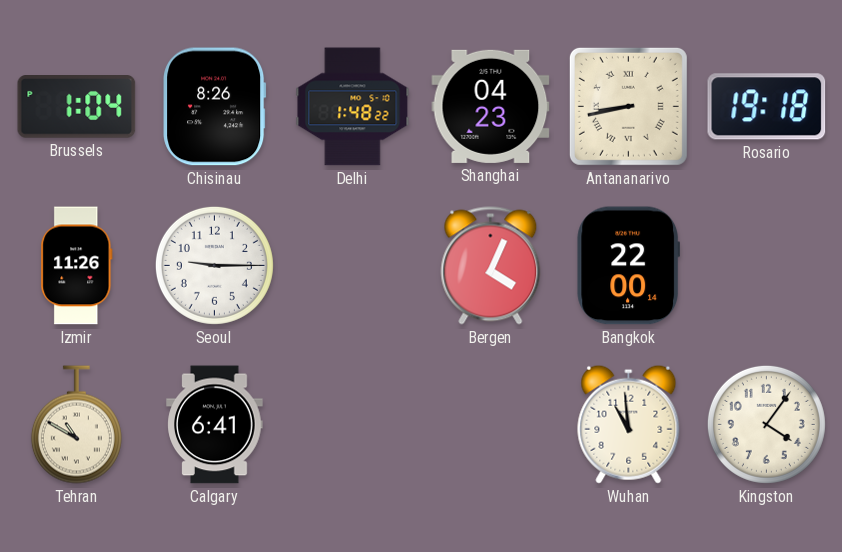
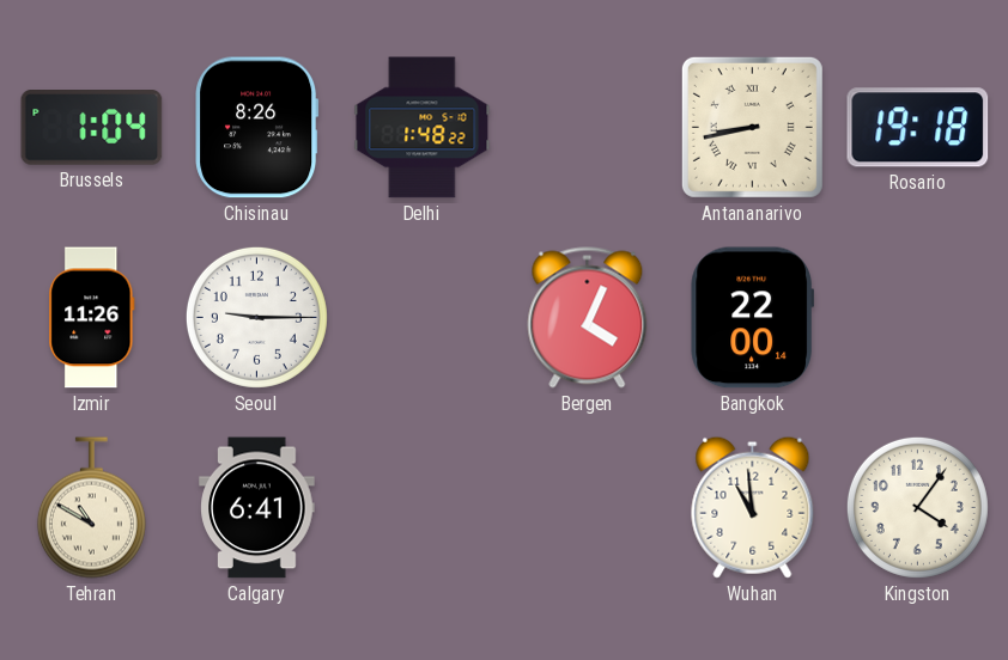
Shanghai: 04:23 -> none (491, 106)
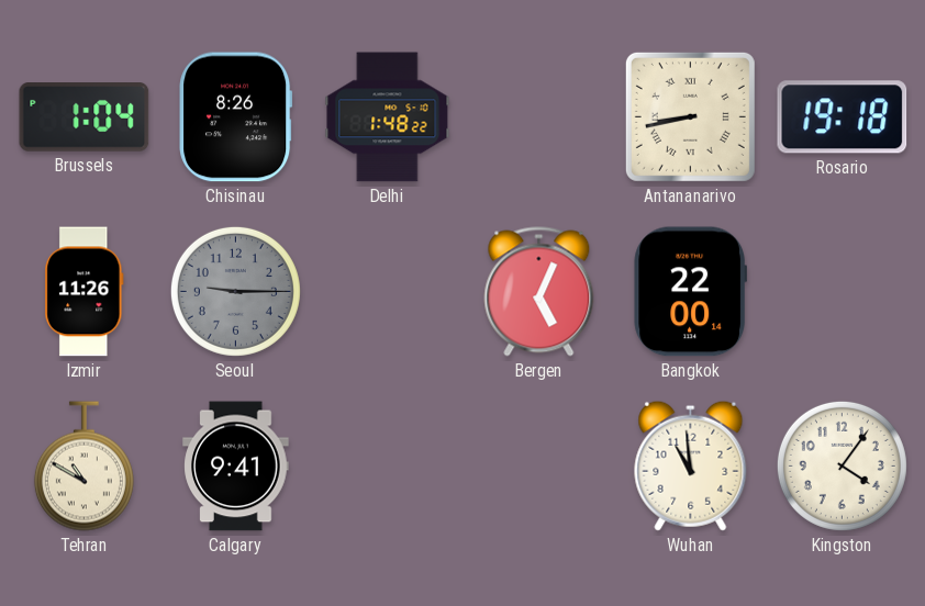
Seoul dial: white -> grey (235, 291)
Bergen: 4:04 -> 5:04 (539, 292)
Calgary: 6:41 -> 9:41 (236, 467)
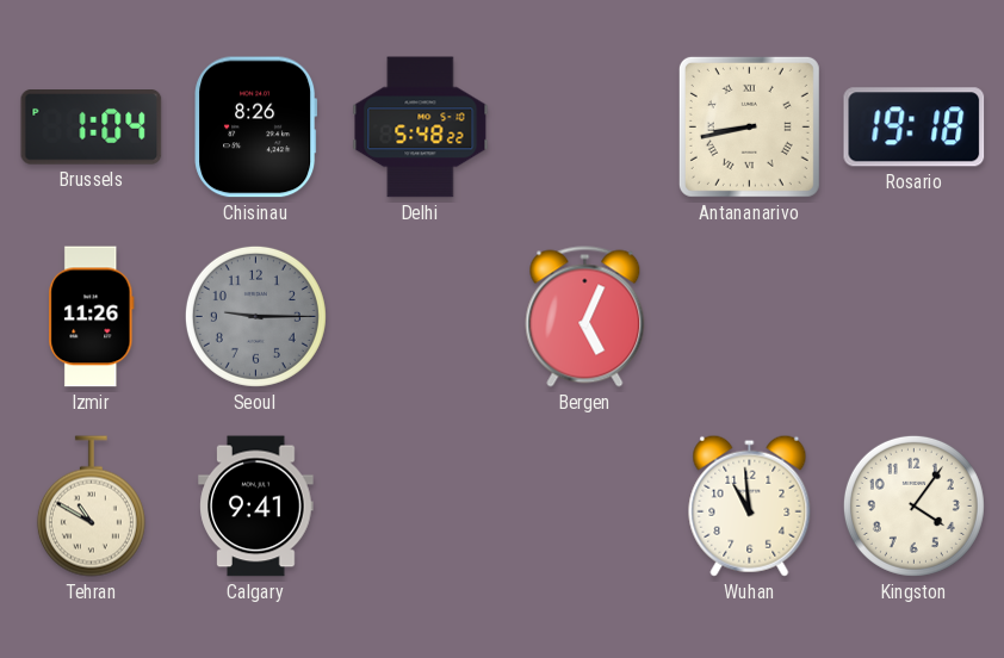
Delhi: 1:48 -> 5:48 (421, 128)
Bangkok: 22:00 -> none (690, 292)
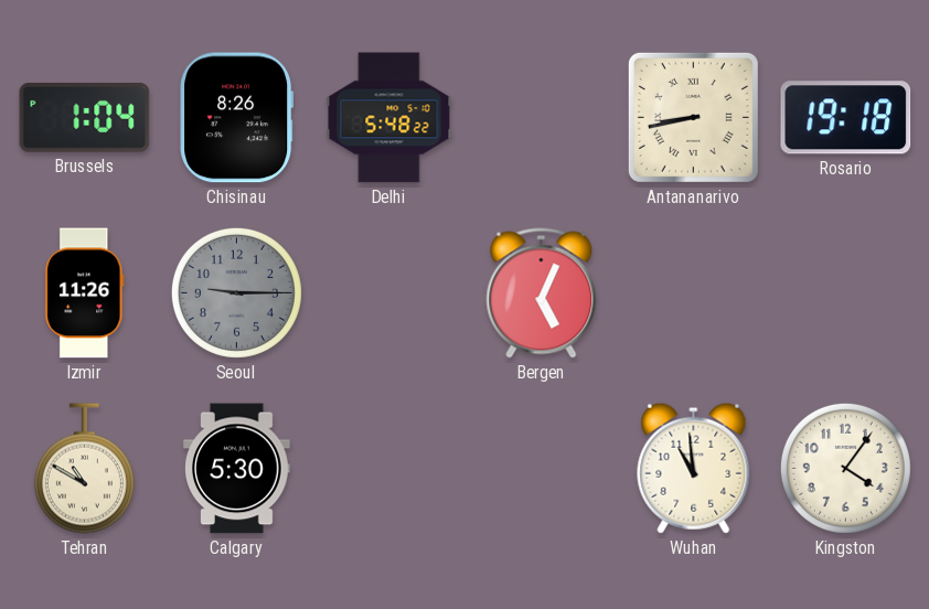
Calgary: 9:41 -> 5:30 (237, 469)
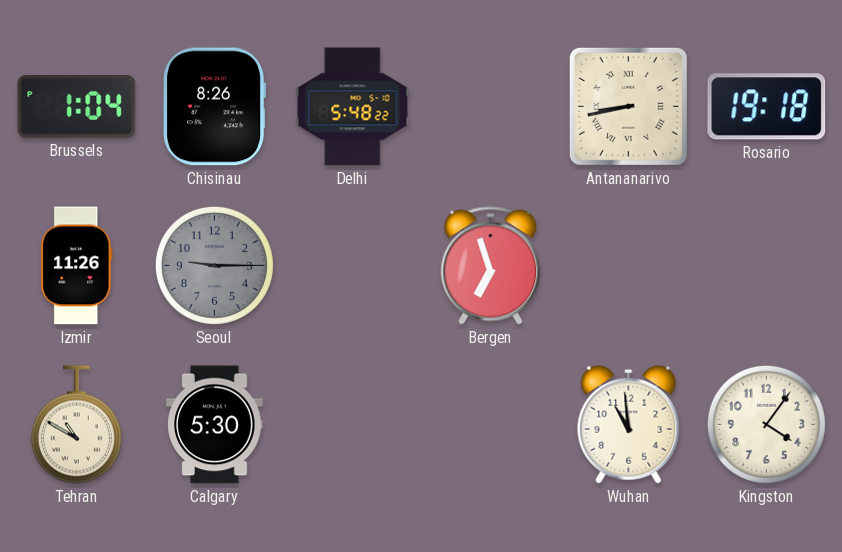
Bergen: 5:04 -> 6:57 (491, 266)
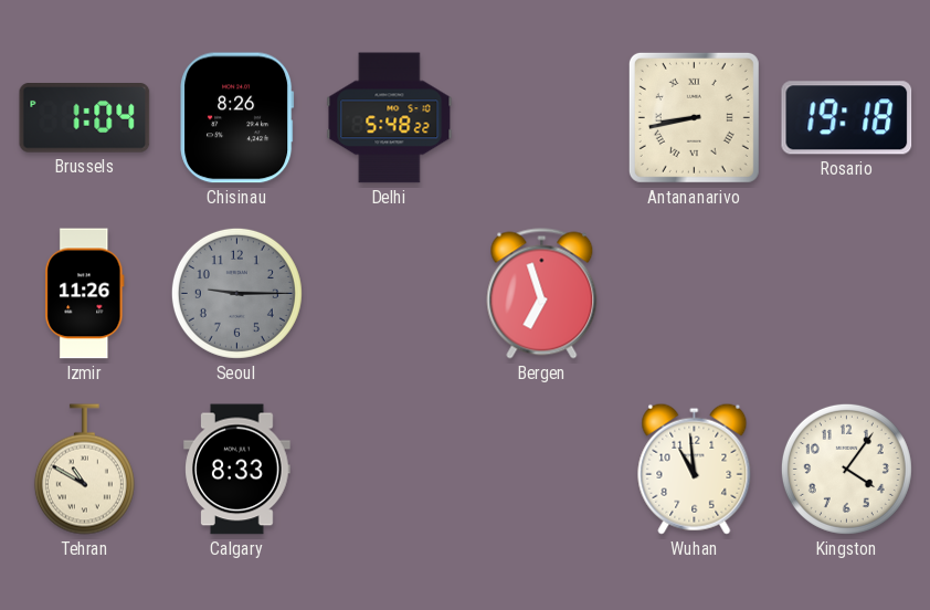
Calgary: 5:30 -> 8:33 (237, 470)
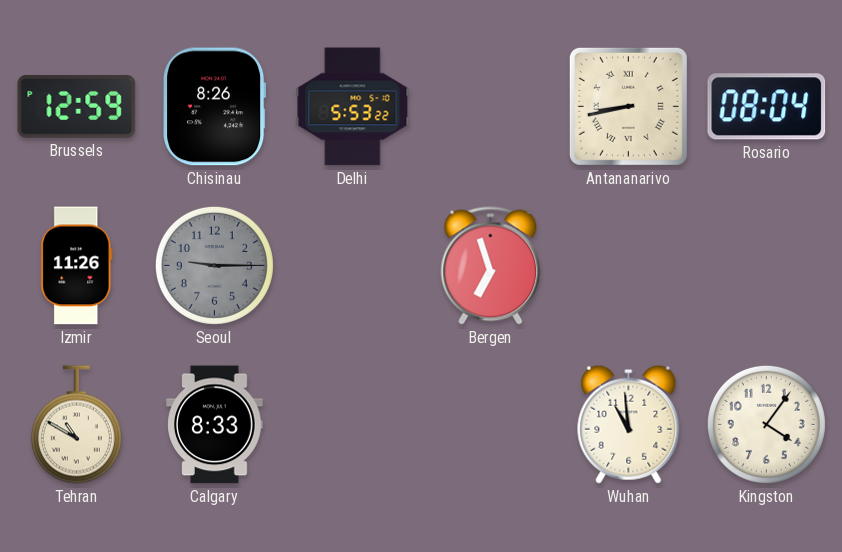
Brussels: 1:04 -> 12:59 (77, 107)
Delhi: 5:48 -> 5:53 (353, 107)
Rosario: 19:18 -> 08:04 (767, 107)
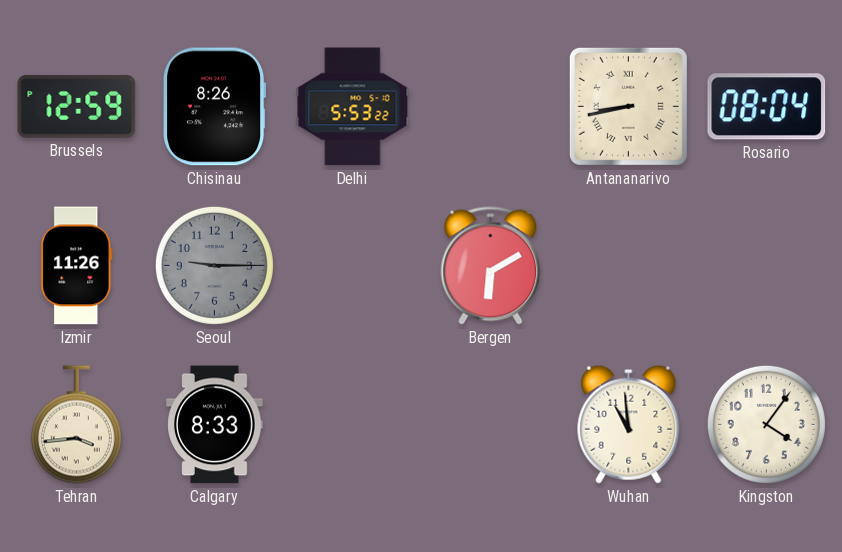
Bergen: 6:57 -> 6:10 (491, 266)
Tehran: 10:50 -> 3:44 (76, 425)
